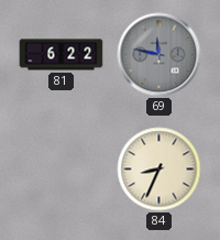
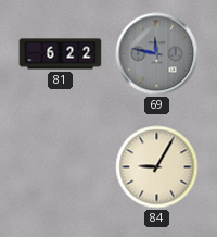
84: 8:34 -> 9:05 (157, 167)
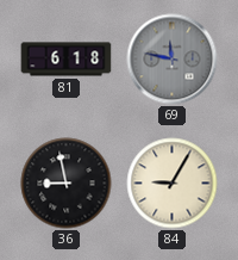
81: 6:22 -> 6:18 (67, 60)
36: none -> 8:58 (67, 184)
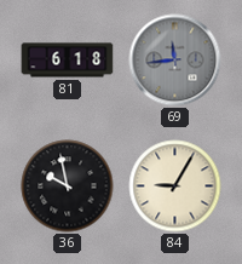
69: 11:47 -> 11:44 (175, 61)
36: 8:58 -> 9:58 (68, 186)
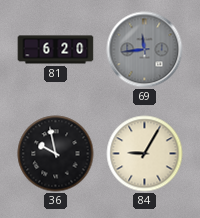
81: 6:18 -> 6:20 (56, 50)
